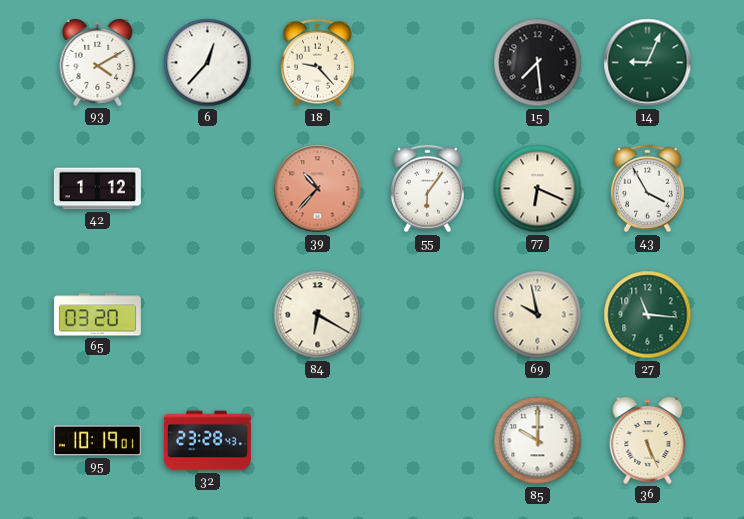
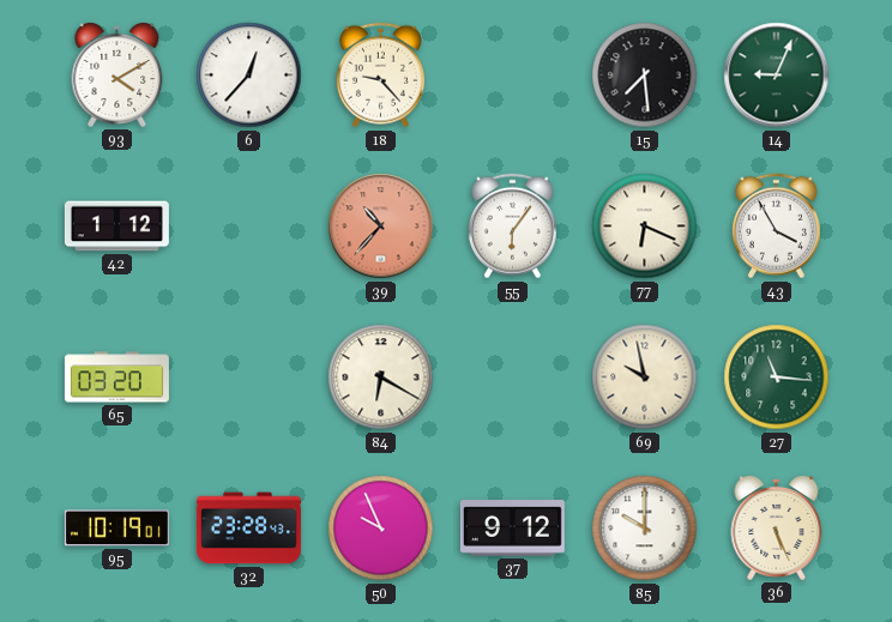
50: none -> 9:56 (381, 529)
37: none -> 9:12 (512, 529)
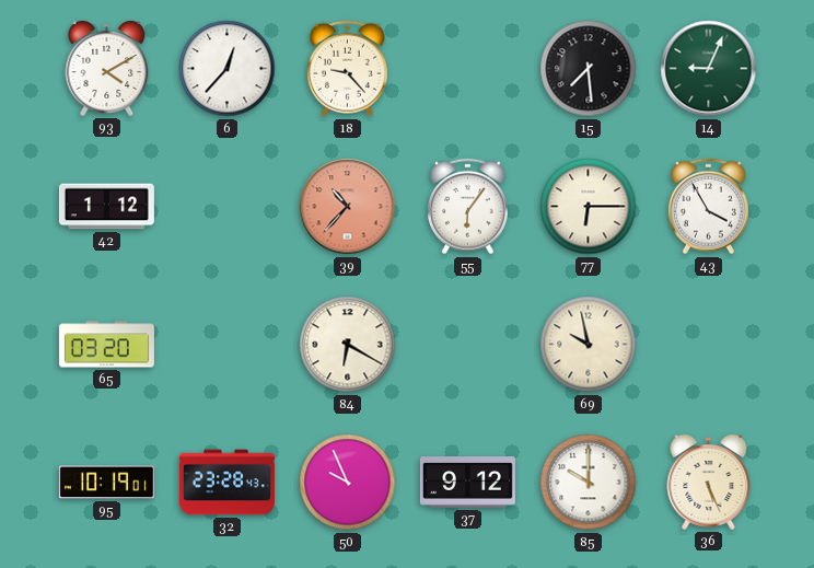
77: 6:19 -> 6:15 (589, 207)
27: 11:16 -> none (777, 378)
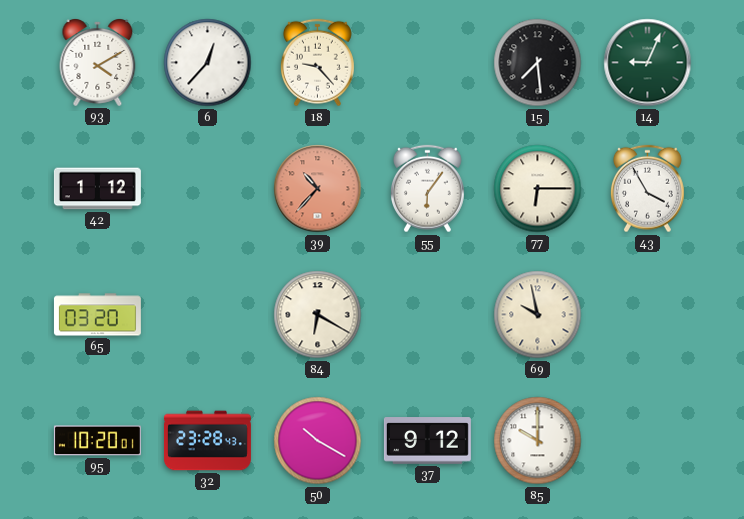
95: 10:19 -> 10:20 (97, 441)
50: 9:56 -> 10:20 (318, 441)
36: 5:26 -> none (709, 483)
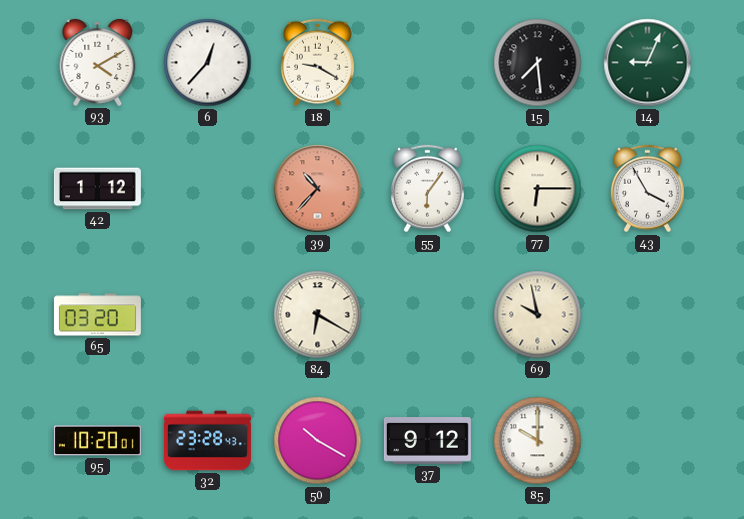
18: 9:23 -> 9:20 (318, 63)
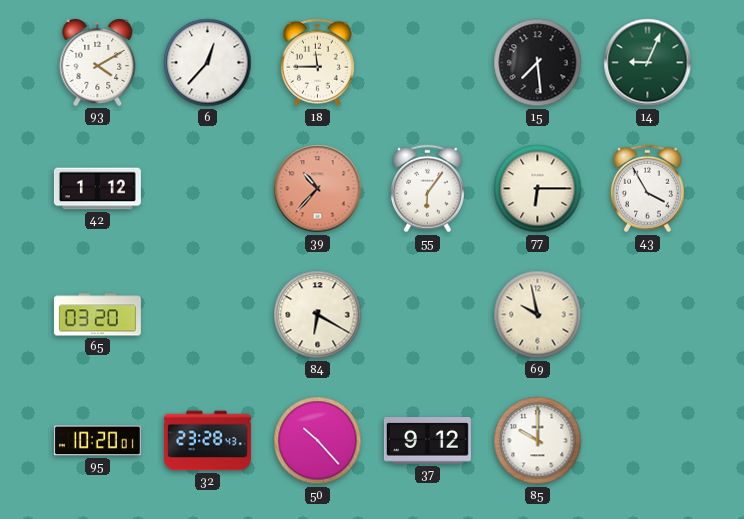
18: 9:20 -> 11:45 (318, 63)
50: 10:20 -> 10:23 (318, 441)
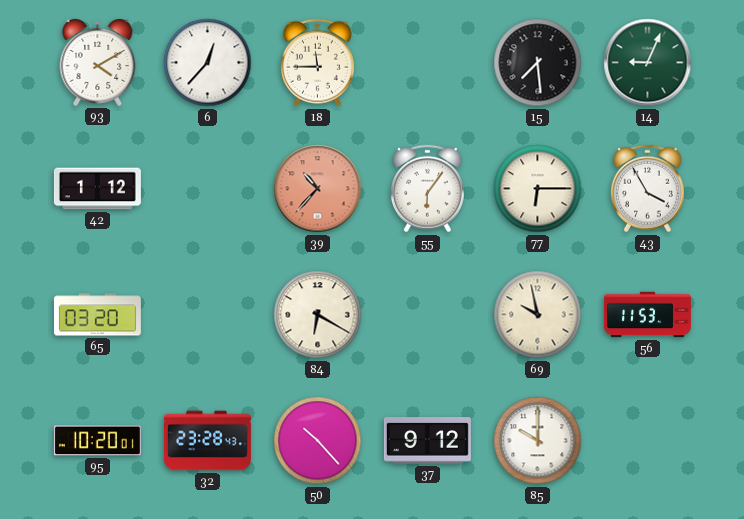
56: none -> 11:53 (647, 315)
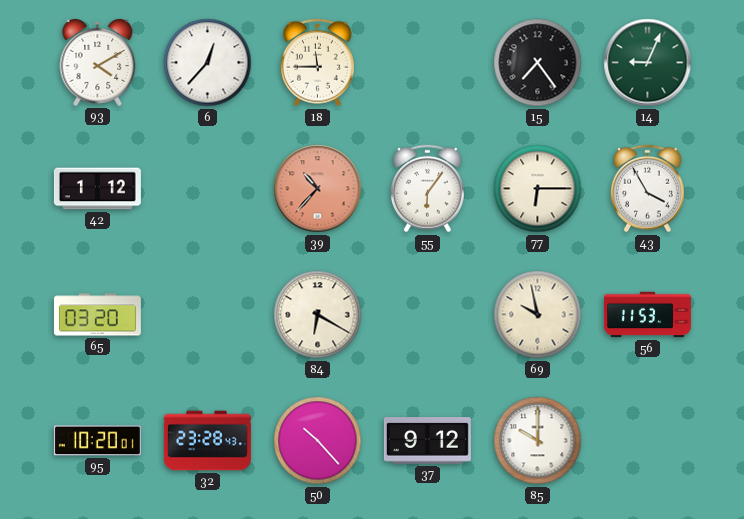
15: 7:29 -> 7:24 (538, 63)
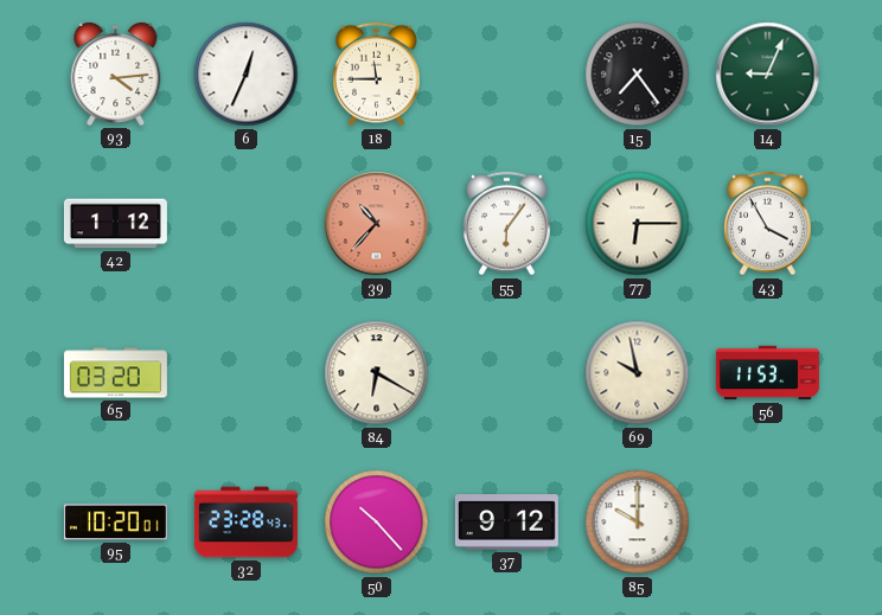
93: 4:10 -> 4:14 (116, 75)
6: 12:37 -> 12:34 (247, 75)
